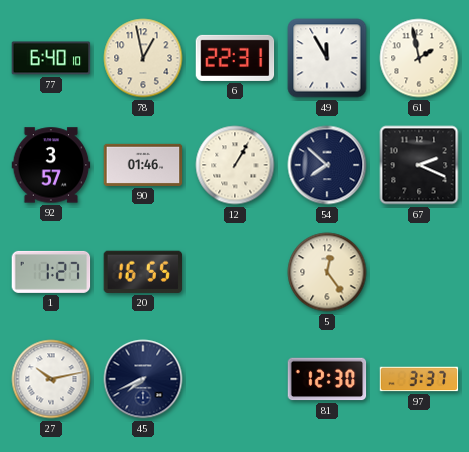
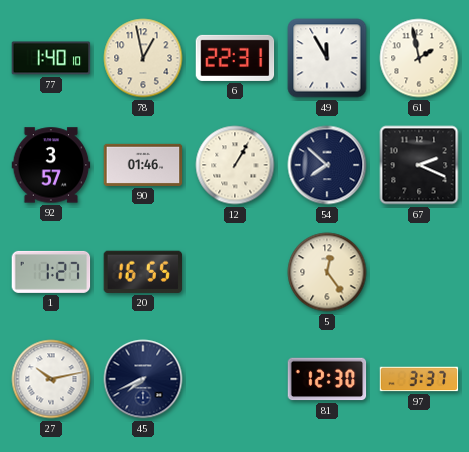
77: 6:40 -> 1:40 (51, 58)
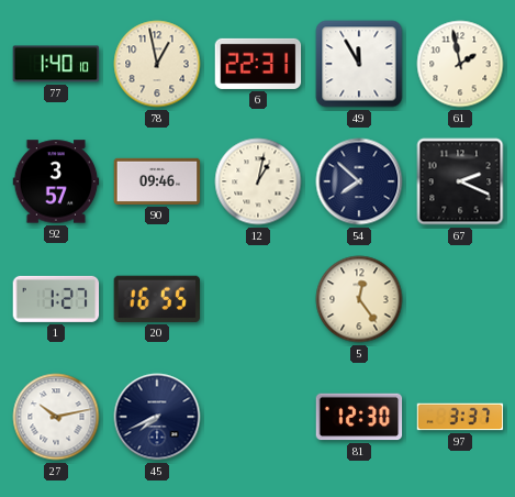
90: 01:46 -> 09:46 (157, 181)
12: 1:05 -> 1:02 (258, 181)
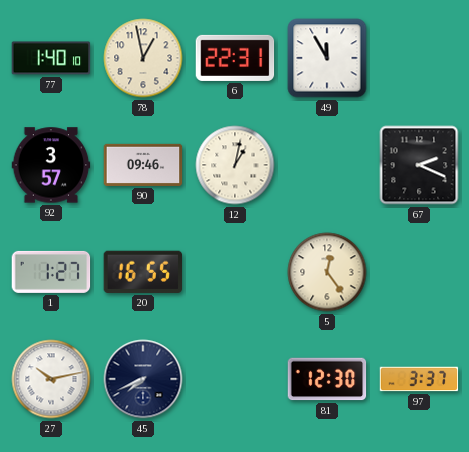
61: 1:58 -> none (460, 64)
54: 7:52 -> none (359, 181)
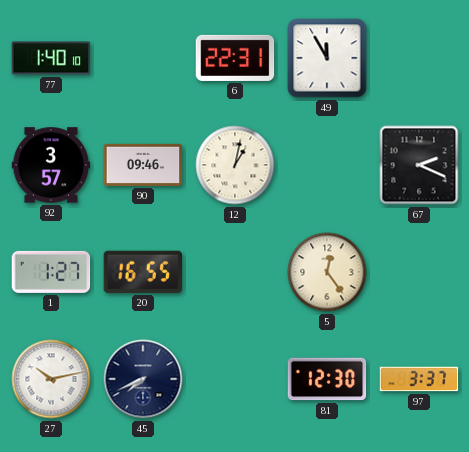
78: 12:58 -> none (143, 58)
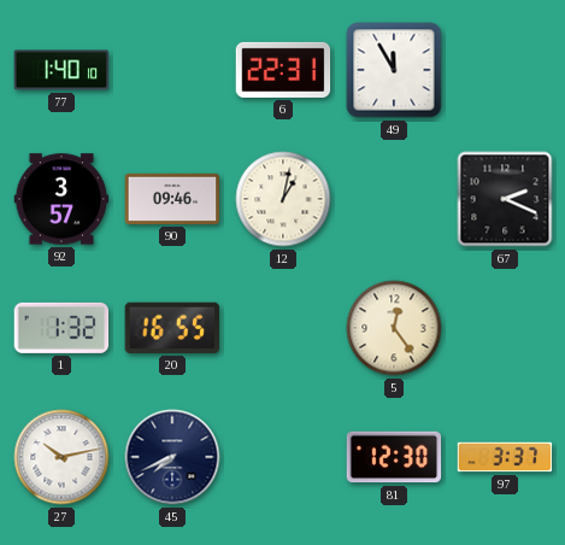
1: 1:27 -> 1:32 (61, 328)
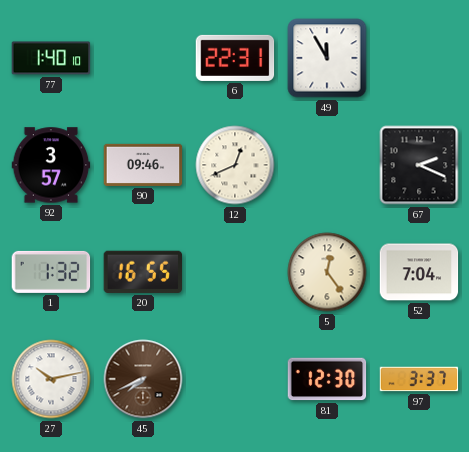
12: 1:02 -> 12:41 (235, 165)
52: none -> 7:04 (419, 272)
45 dial: navy -> brown (143, 379)
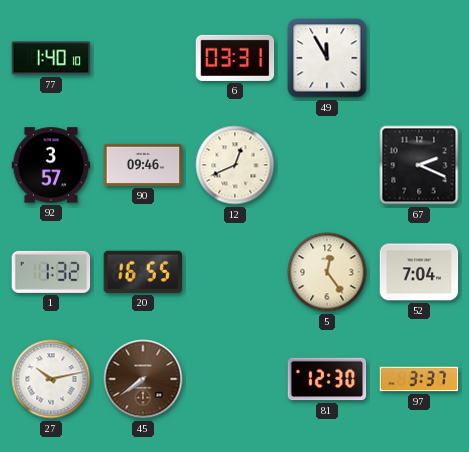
6: 22:31 -> 03:31 (235, 58)
45: 7:41 -> 7:39 (143, 379)
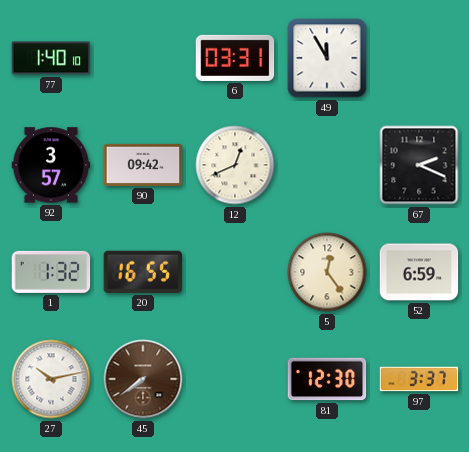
90: 09:46 -> 09:42 (143, 165)
52: 7:04 -> 6:59 (419, 272)
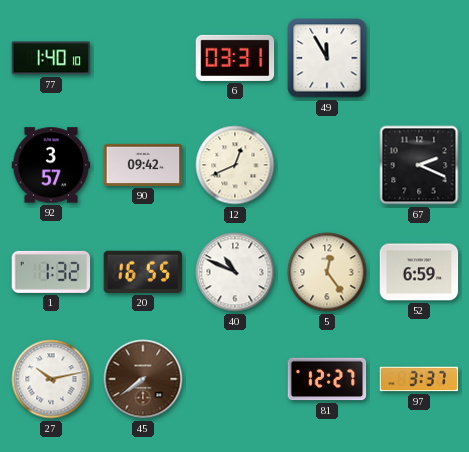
40: none -> 10:49 (235, 272)
81: 12:30 -> 12:27 (327, 379)
